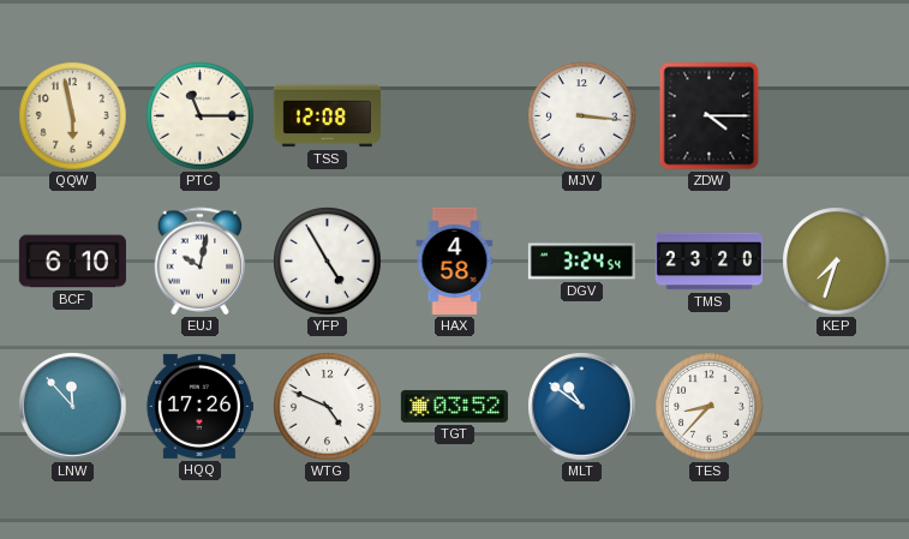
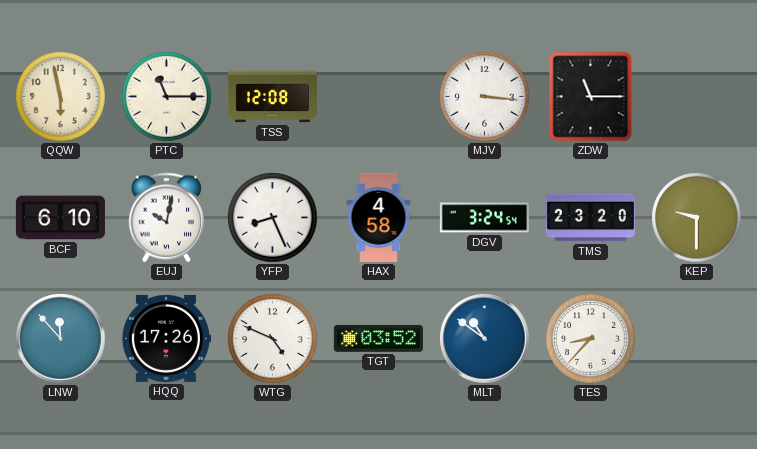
ZDW: 4:15 -> 11:15 (591, 97)
YFP: 4:55 -> 8:26 (273, 218)
KEP: 7:33 -> 9:30 (697, 218)
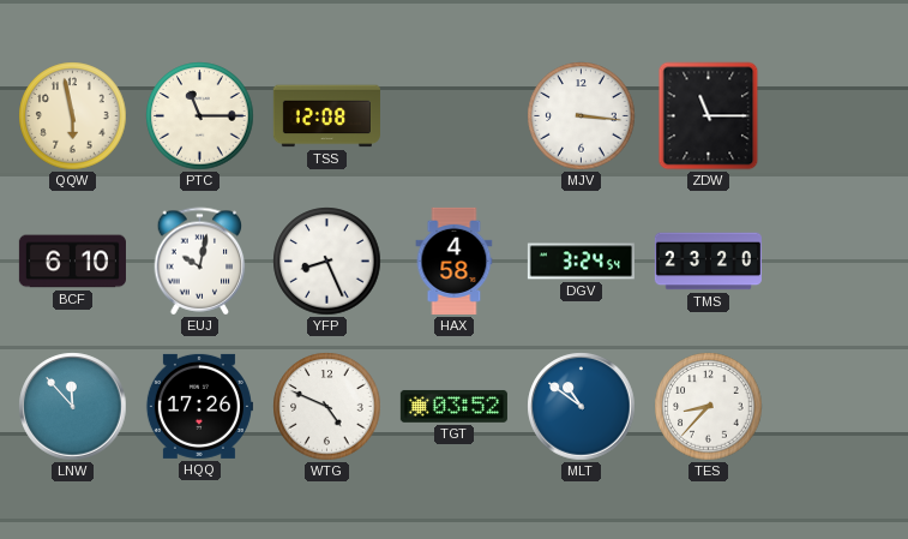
KEP: 9:30 -> none (697, 218)
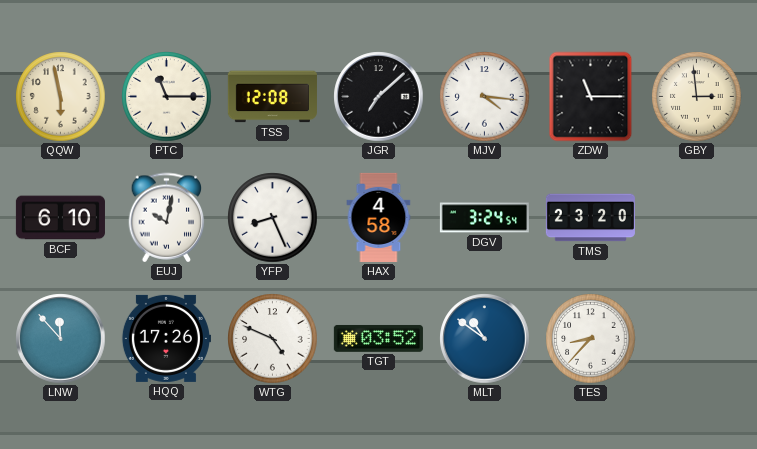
JGR: none -> 7:08 (379, 97)
MJV: 3:16 -> 4:16 (485, 97)
GBY: none -> 2:59 (697, 97)
